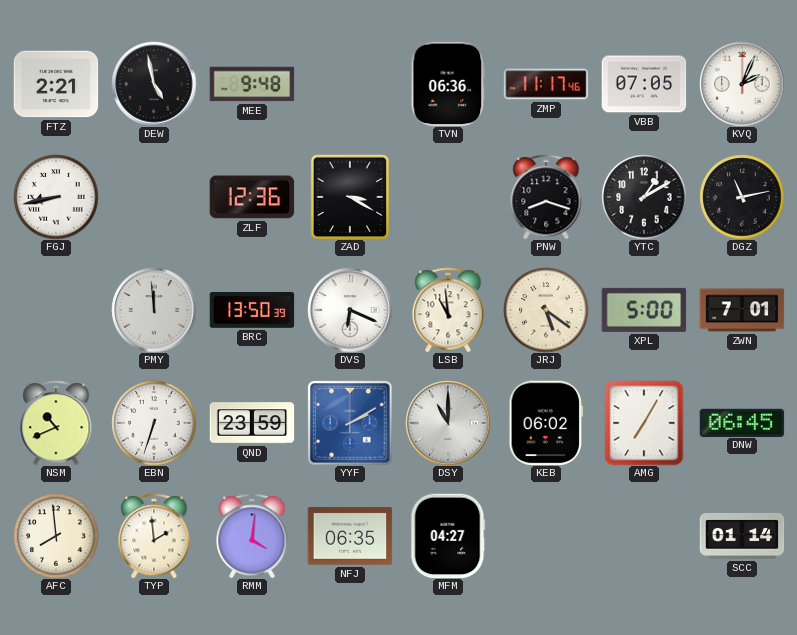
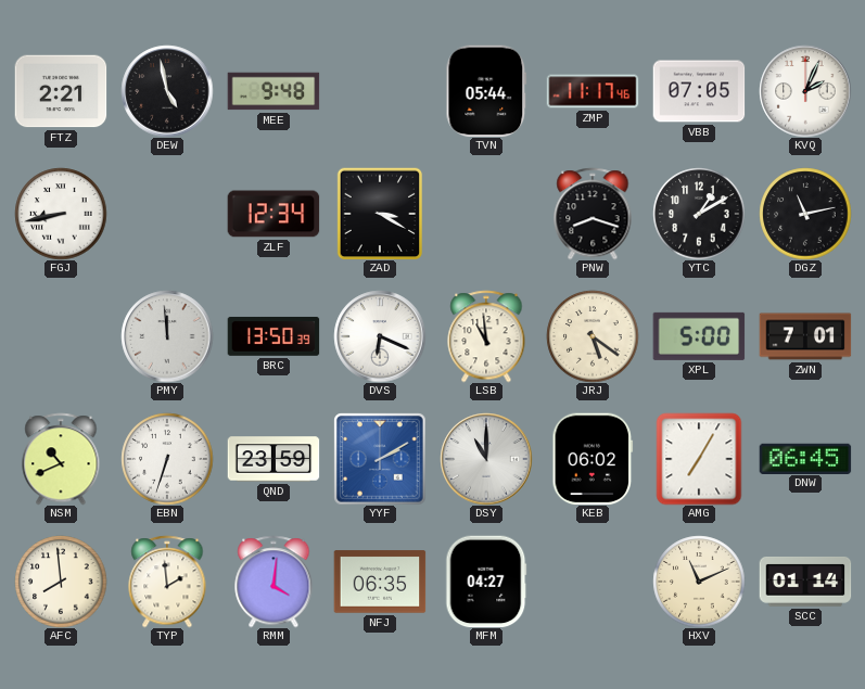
TVN: 06:36 -> 05:44 (486, 91)
ZLF: 12:36 -> 12:34 (274, 214)
HXV: none -> 11:11 (699, 582)
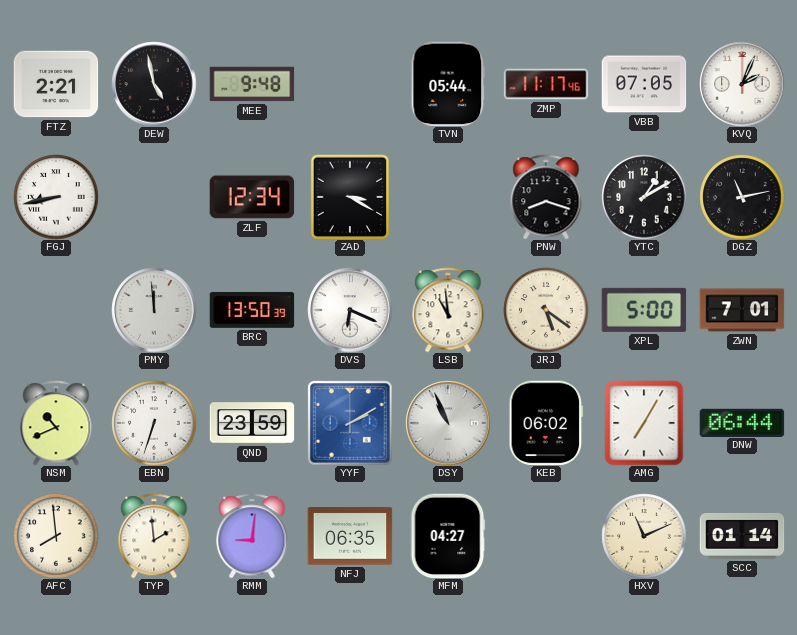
DSY: 11:00 -> 10:56 (448, 423)
DNW: 06:45 -> 06:44 (742, 422)
RMM: 4:01 -> 9:01 (252, 536)
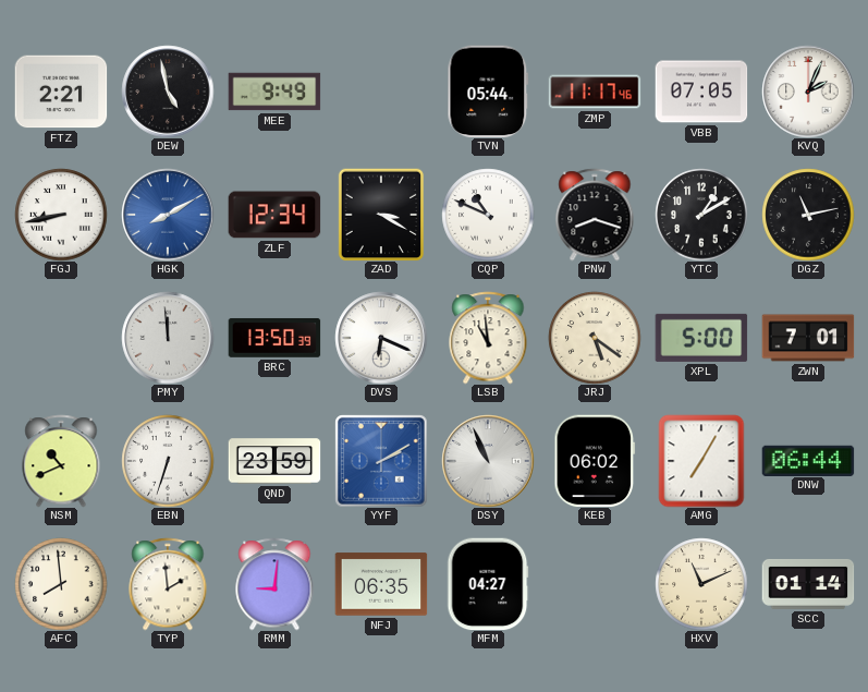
MEE: 9:48 -> 9:49 (274, 92)
HGK: none -> 8:10 (168, 215)
CQP: none -> 10:49 (488, 215)
